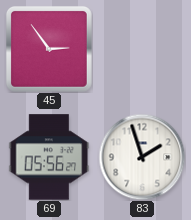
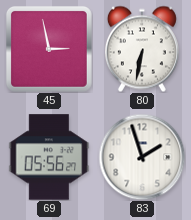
45: 2:54 -> 2:58 (49, 49)
80: none -> 6:32 (142, 49)
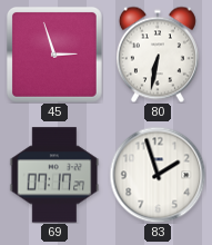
45: 2:58 -> 2:57 (54, 55)
69: 05:56 -> 07:17 (54, 175)
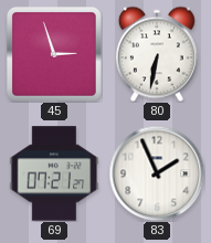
69: 07:17 -> 07:21 (54, 173)
83: 1:57 -> 1:56 (157, 173)
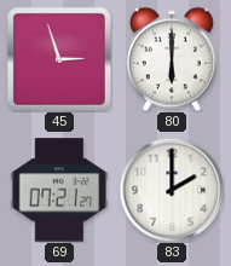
80: 6:32 -> 6:00 (172, 59)
83: 1:56 -> 2:00 (172, 190)
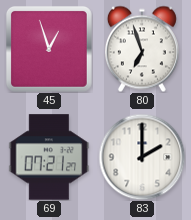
45: 2:57 -> 12:57 (49, 49)
80: 6:00 -> 6:57 (142, 49)
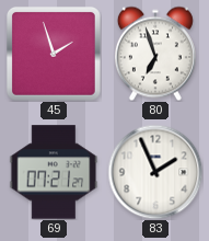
45: 12:57 -> 1:57 (54, 54)
83: 2:00 -> 1:56 (155, 172)
